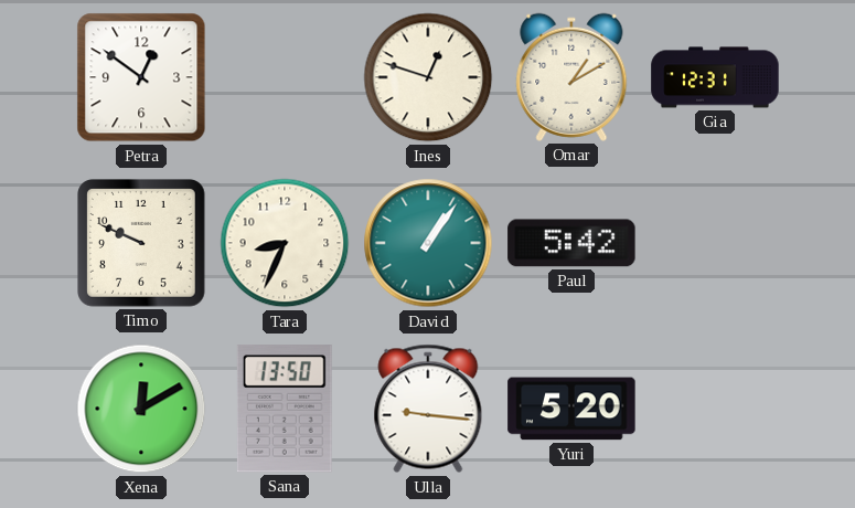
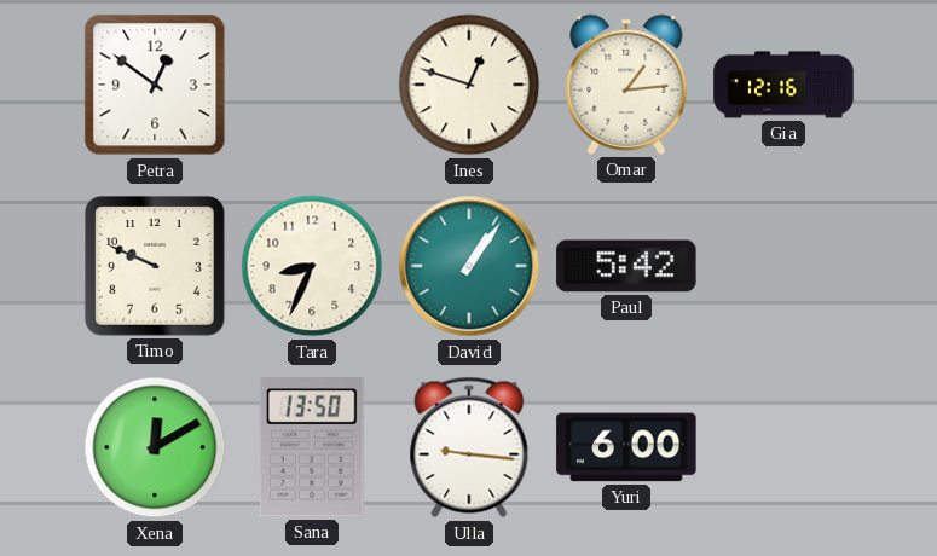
Omar: 1:10 -> 1:14 (626, 85)
Gia: 12:31 -> 12:16 (783, 85)
Yuri: 5:20 -> 6:00 (626, 447)
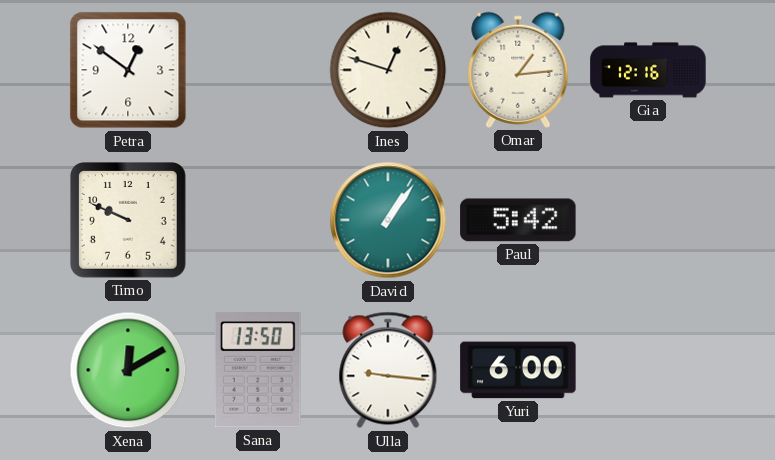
Tara: 8:34 -> none (312, 266)
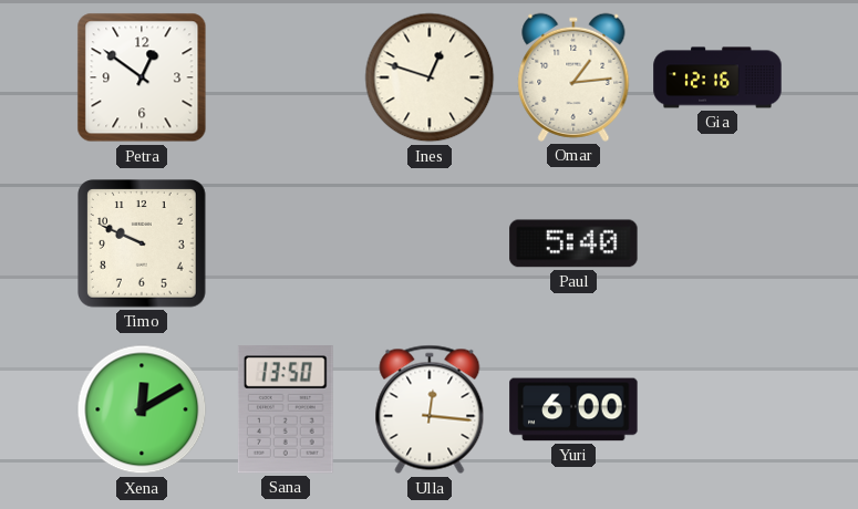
David: 1:06 -> none (388, 220)
Paul: 5:42 -> 5:40 (573, 243)
Ulla: 9:16 -> 12:16 (430, 409)
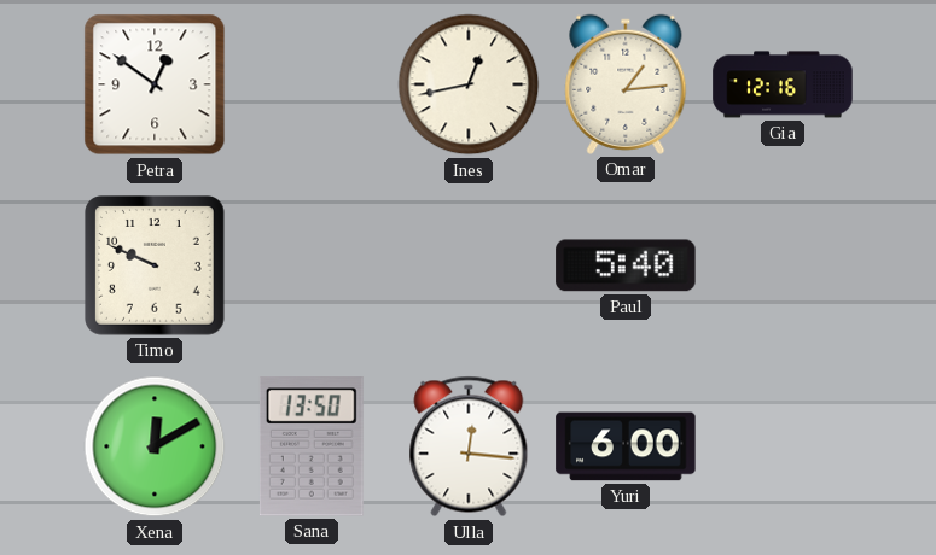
Ines: 12:48 -> 12:43 (469, 84)
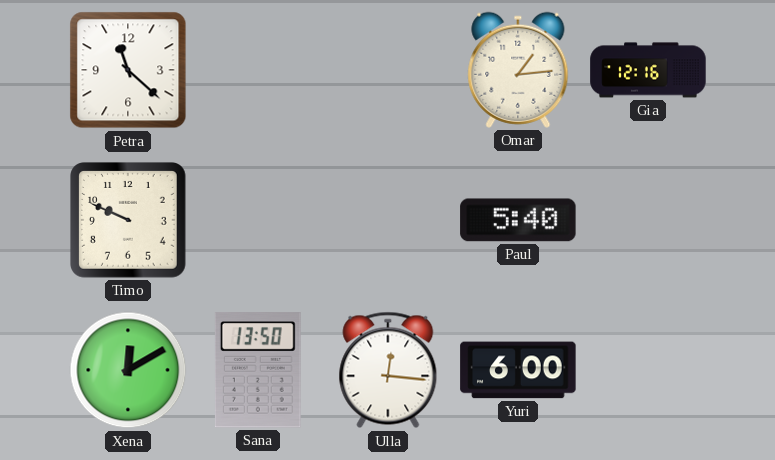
Petra: 12:51 -> 11:22 (128, 70)
Ines: 12:43 -> none (469, 84)
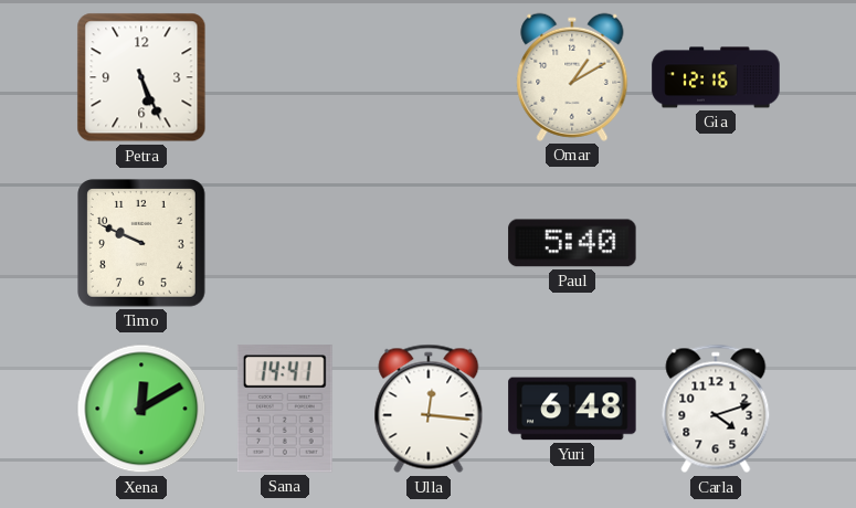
Petra: 11:22 -> 5:26 (141, 77)
Omar: 1:14 -> 1:10 (572, 77)
Sana: 13:50 -> 14:41 (285, 409)
Yuri: 6:00 -> 6:48 (572, 409)
Carla: none -> 4:12 (716, 409)
